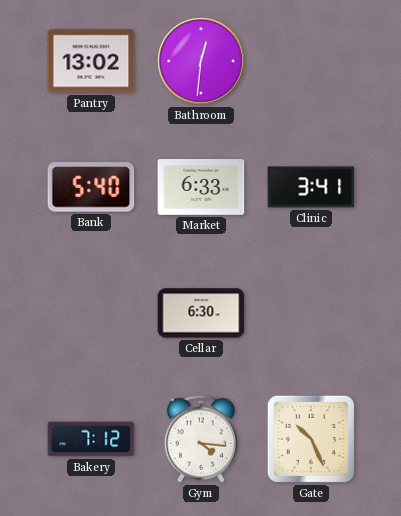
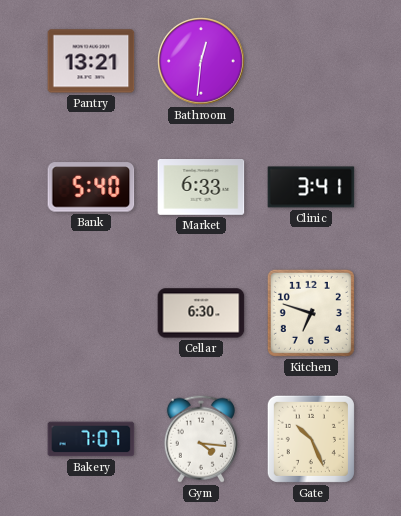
Pantry: 13:02 -> 13:21 (91, 61)
Kitchen: none -> 6:48 (311, 313)
Bakery: 7:12 -> 7:07 (91, 439)
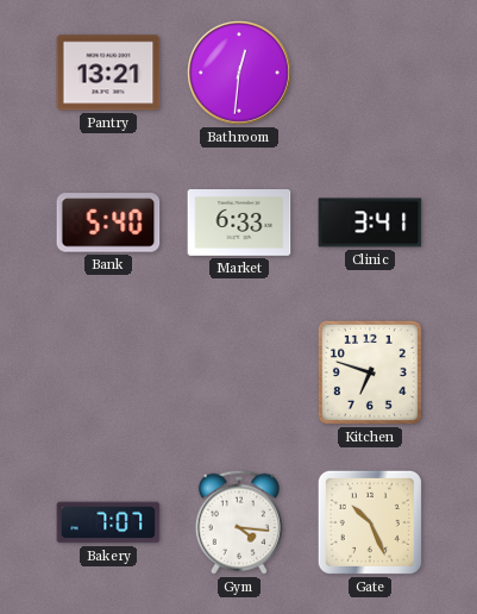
Cellar: 6:30 -> none (201, 313)
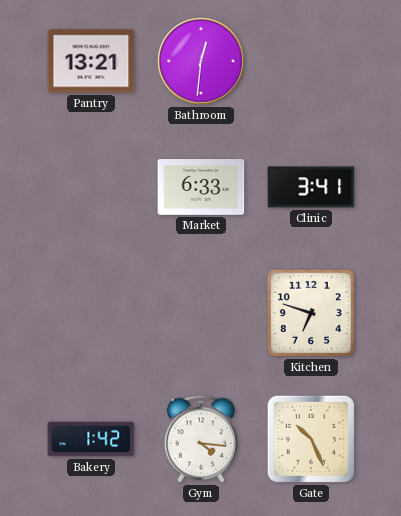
Bank: 5:40 -> none (108, 223)
Bakery: 7:07 -> 1:42 (91, 439)
